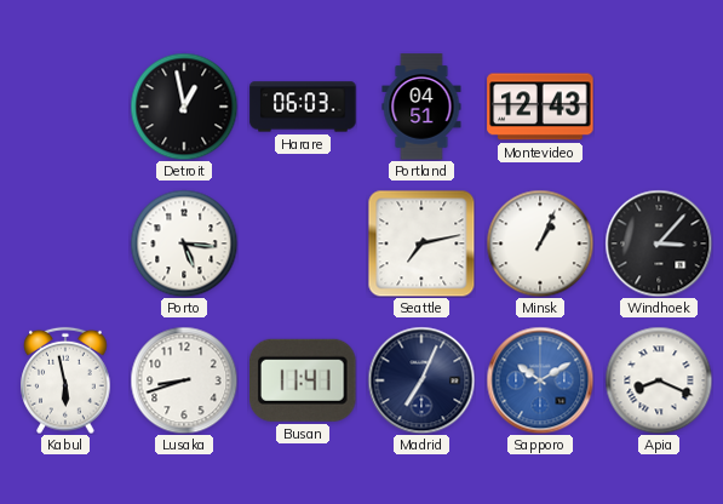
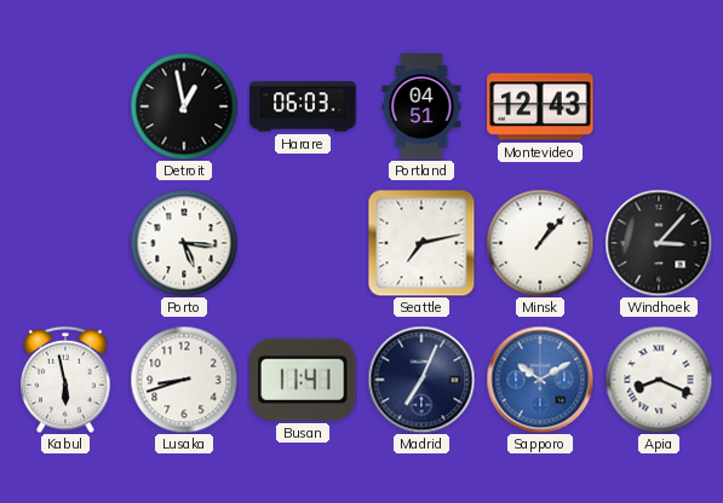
Minsk: 1:04 -> 1:07 (540, 243)
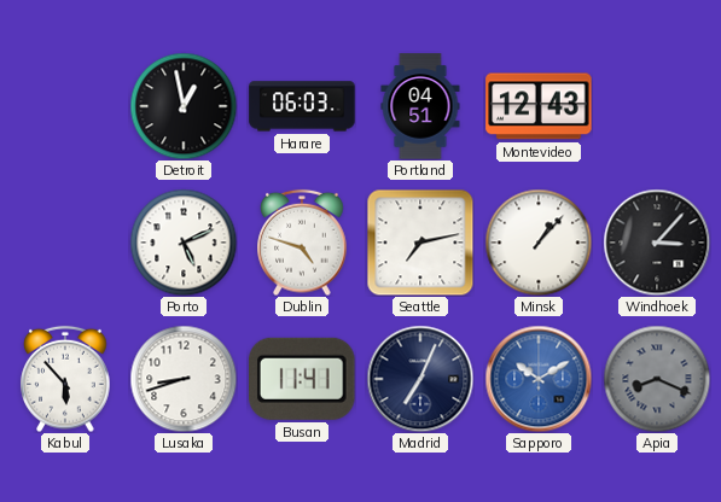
Porto: 5:16 -> 5:11 (184, 243)
Dublin: none -> 4:48 (302, 243)
Kabul: 5:58 -> 5:53 (65, 379)
Apia dial: white -> grey (657, 379)
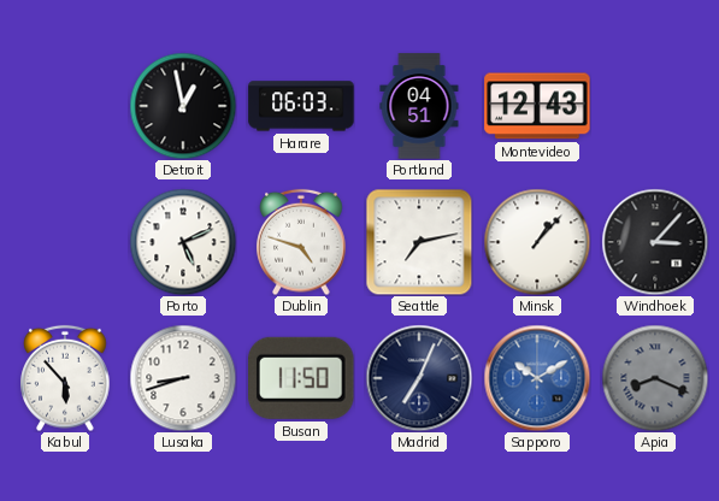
Busan: 11:41 -> 11:50 (301, 378)
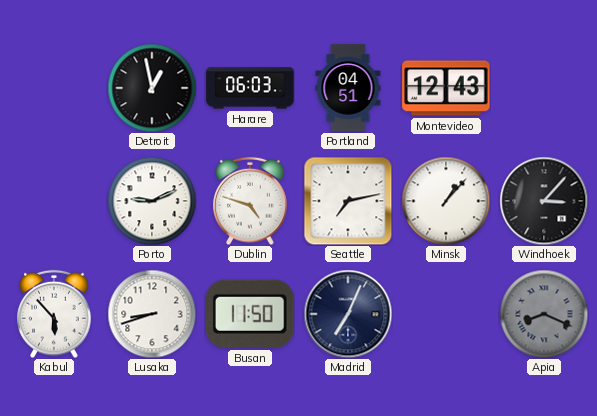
Porto: 5:11 -> 9:11 (152, 201)
Sapporo: 10:10 -> none (537, 378)
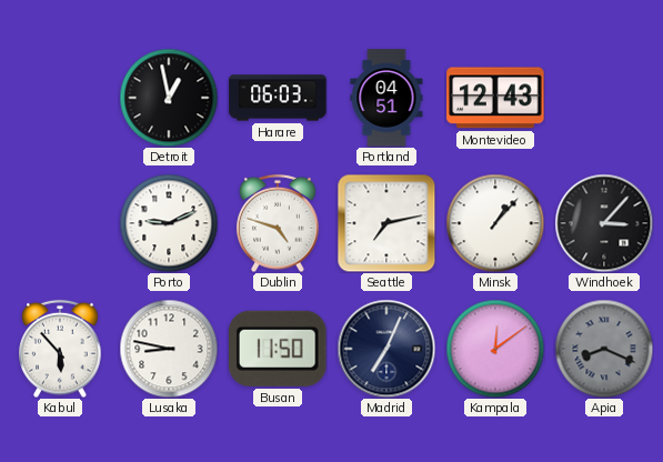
Lusaka: 8:42 -> 8:47 (169, 349)
Kampala: none -> 12:09 (495, 349)
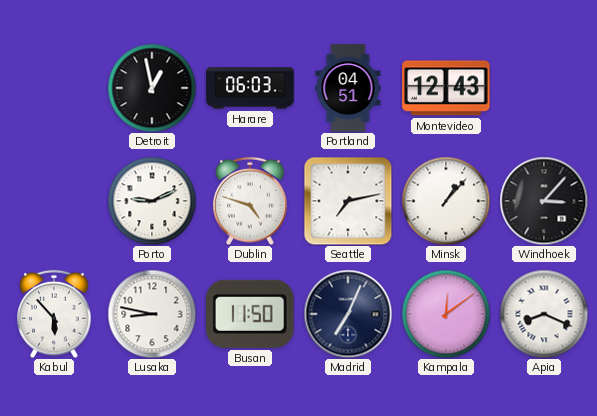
Apia dial: grey -> white (544, 314)
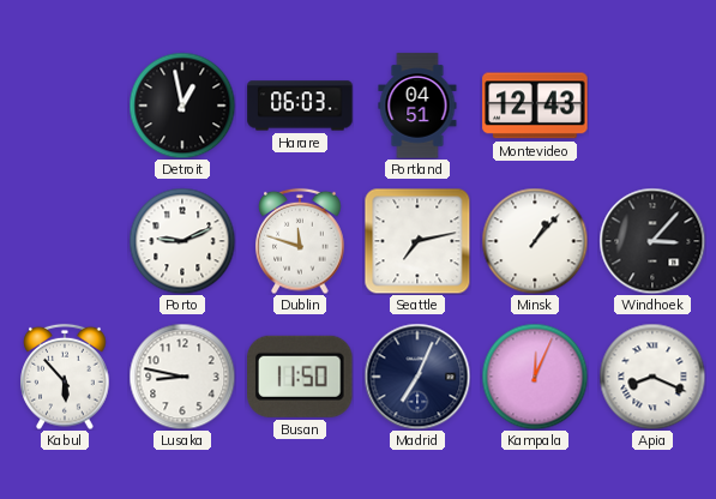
Dublin: 4:48 -> 11:48 (300, 241)
Kampala: 12:09 -> 12:04 (535, 377)
